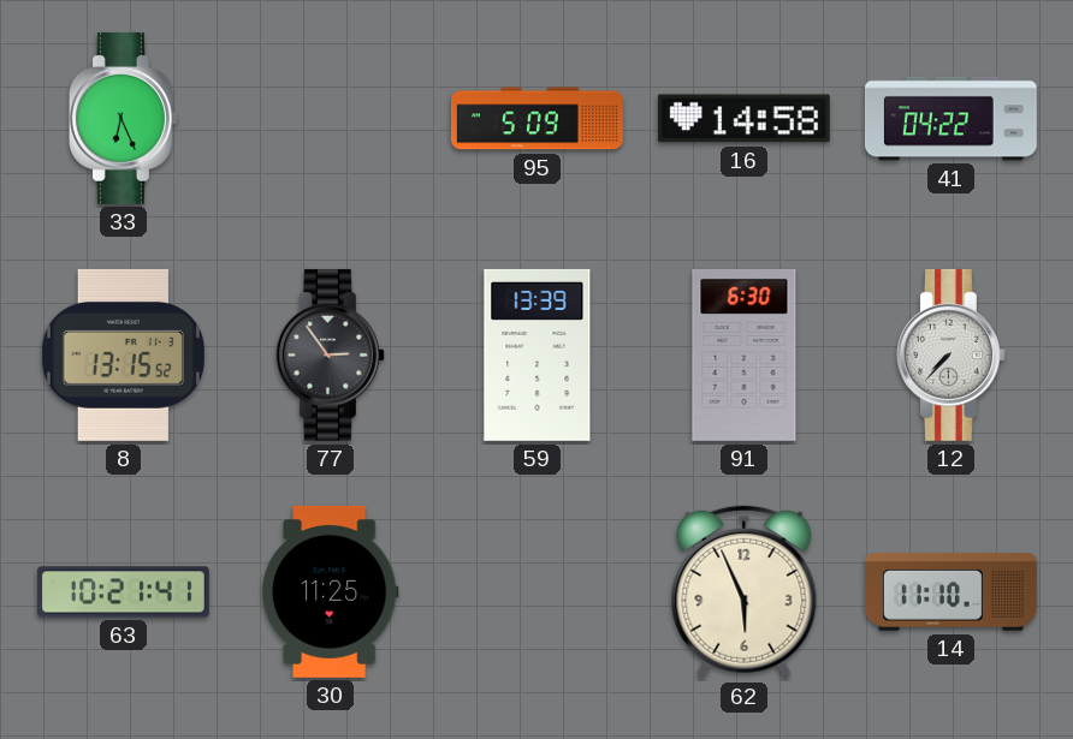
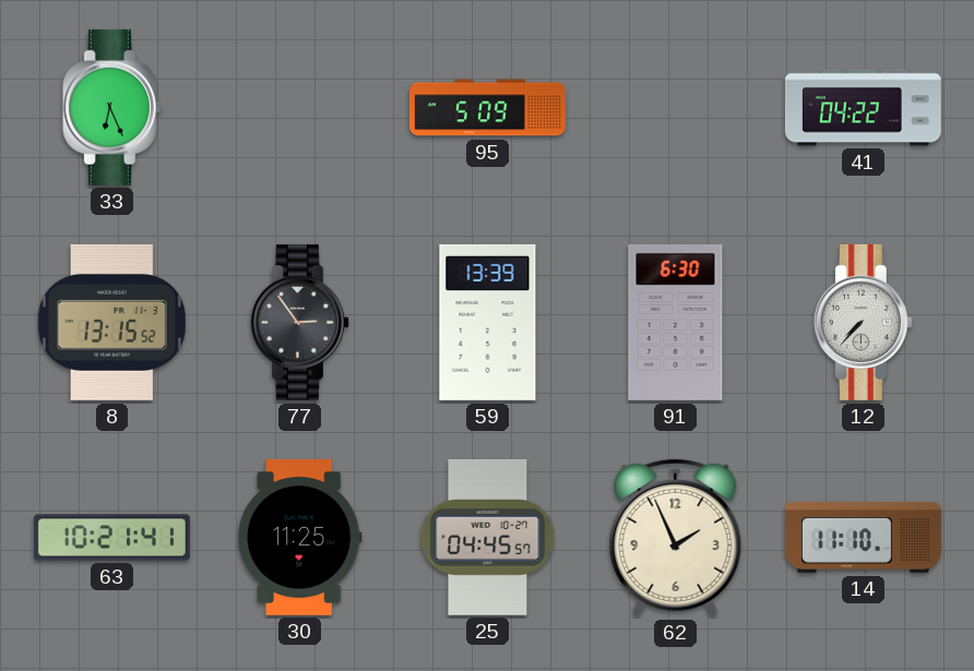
16: 14:58 -> none (743, 119)
25: none -> 04:45 (488, 537)
62: 5:56 -> 1:56 (676, 538)
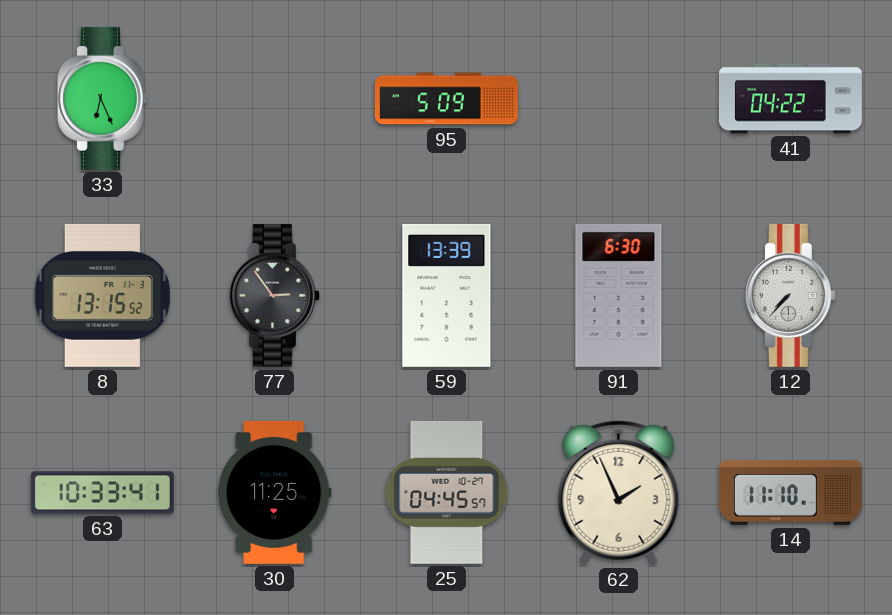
63: 10:21 -> 10:33 (102, 493)
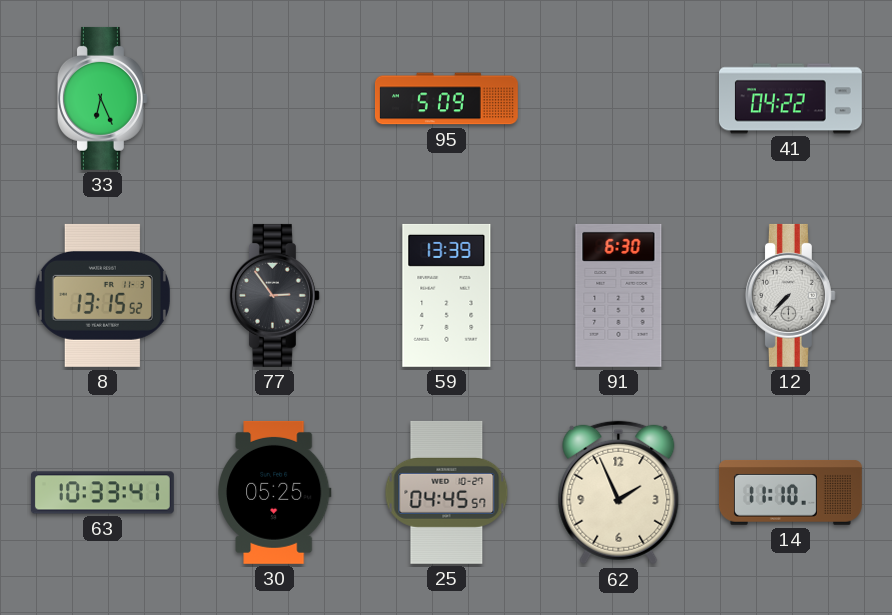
30: 11:25 -> 05:25 (274, 492)
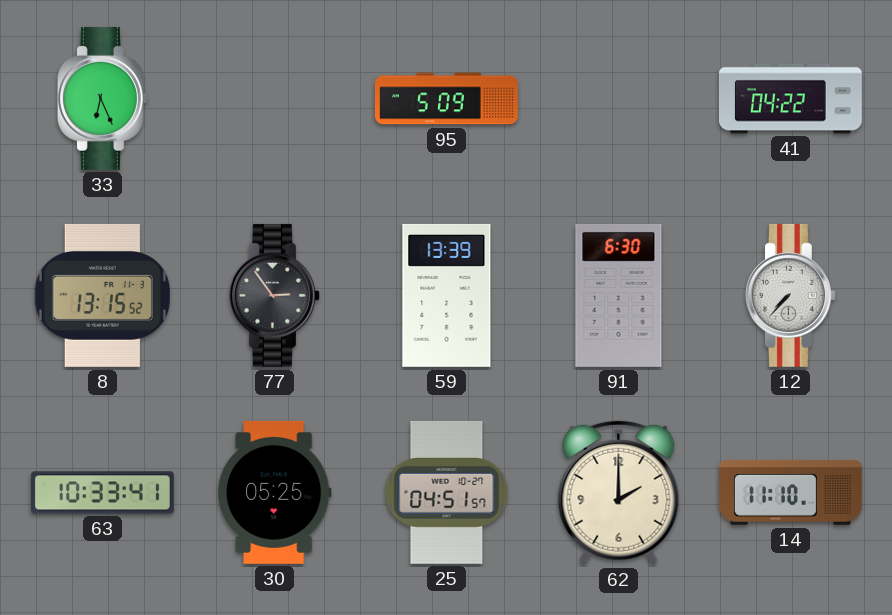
25: 04:45 -> 04:51 (447, 492)
62: 1:56 -> 2:00 (619, 493)
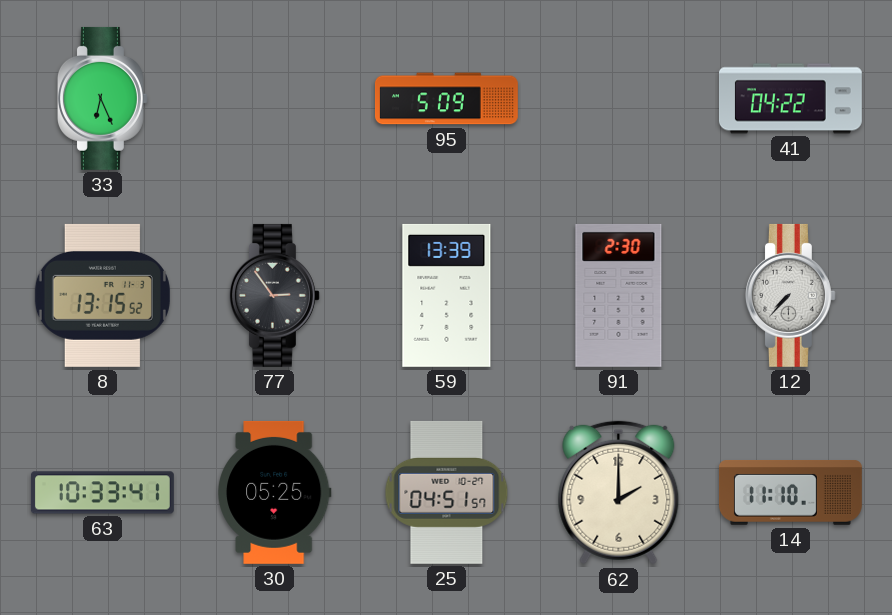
91: 6:30 -> 2:30 (619, 295)
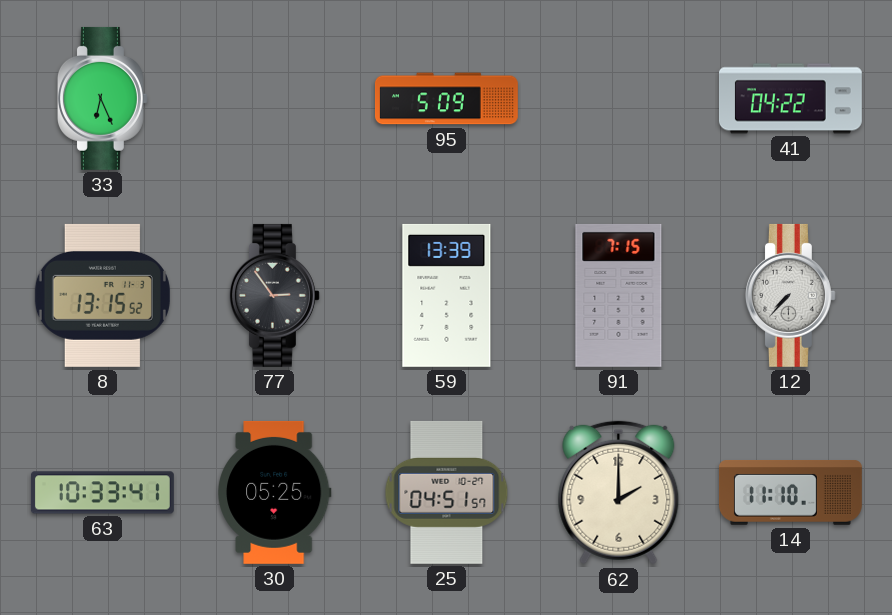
91: 2:30 -> 7:15 (619, 295)
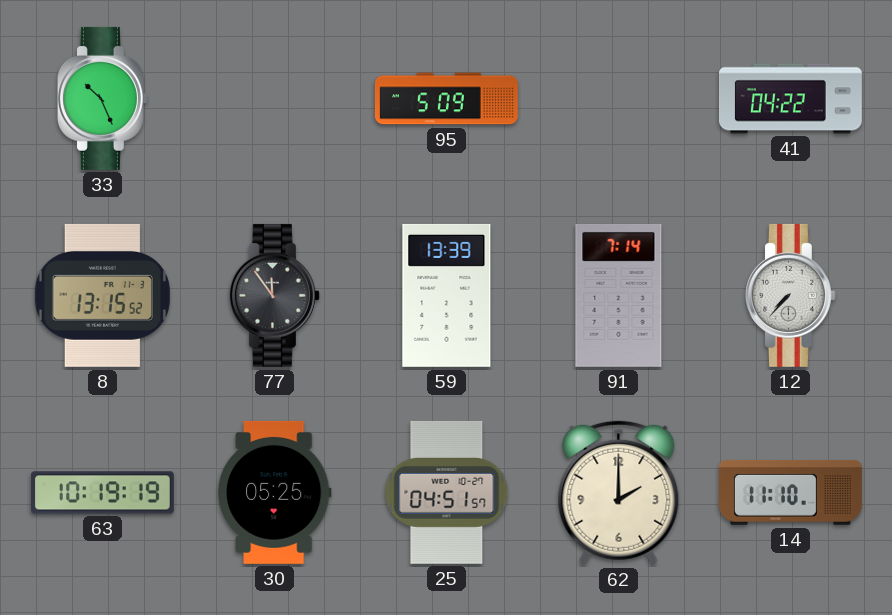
33: 6:26 -> 10:26 (102, 98)
77: 2:54 -> 11:54 (274, 295)
91: 7:15 -> 7:14 (619, 295)
63: 10:33 -> 10:19 (102, 493)
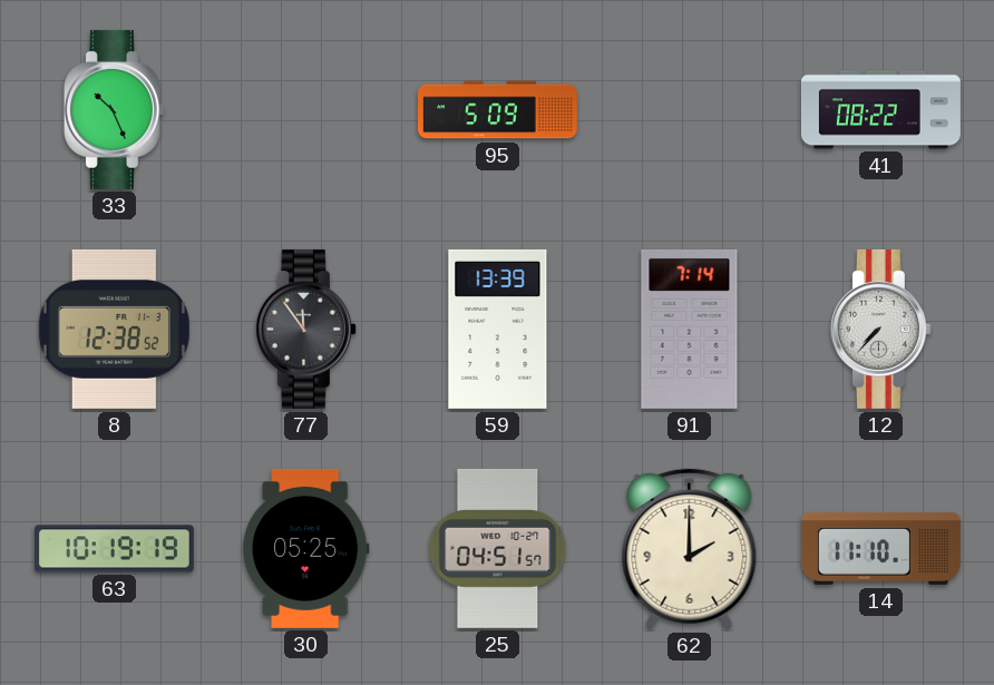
41: 04:22 -> 08:22 (880, 110)
8: 13:15 -> 12:38 (114, 329)
